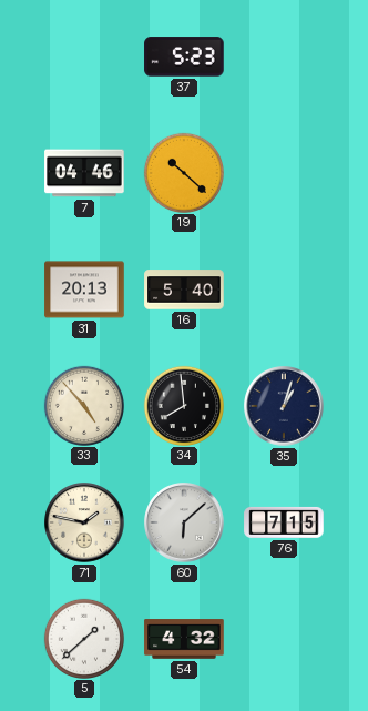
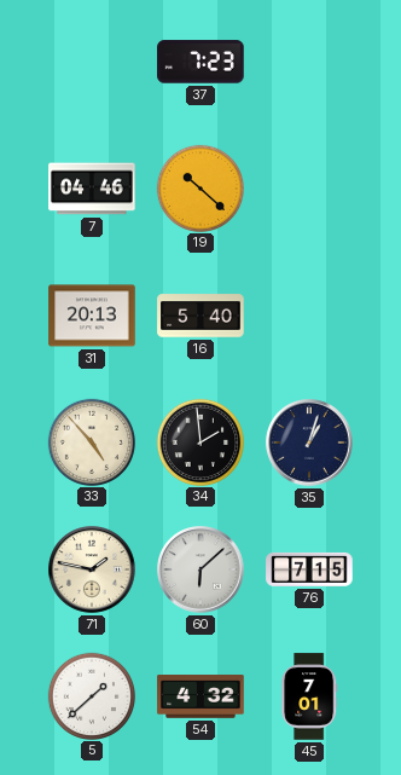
37: 5:23 -> 7:23 (200, 62)
34: 7:59 -> 1:59 (199, 441)
45: none -> 7:01 (309, 696)
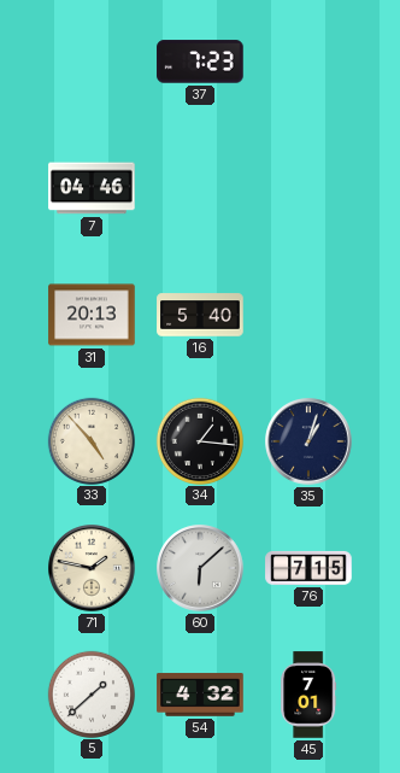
19: 10:22 -> none (199, 187)
34: 1:59 -> 1:16 (199, 440)
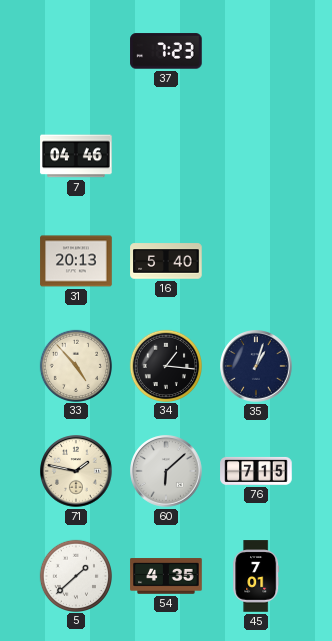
54: 4:32 -> 4:35 (166, 576)
